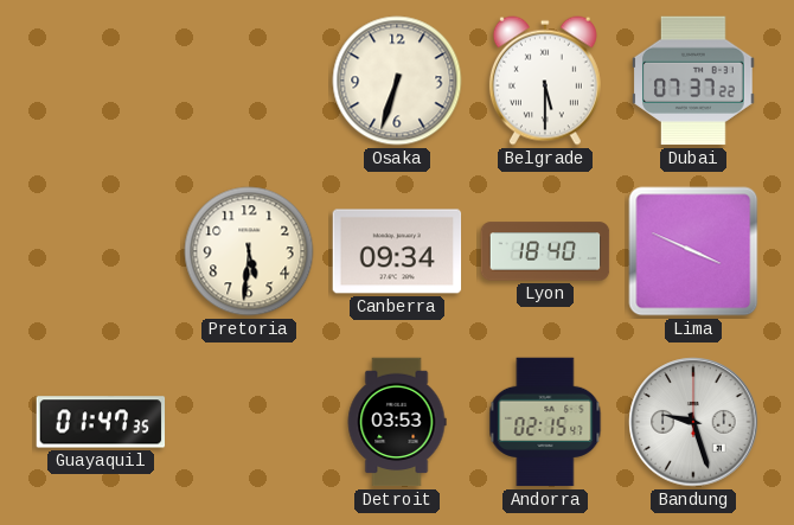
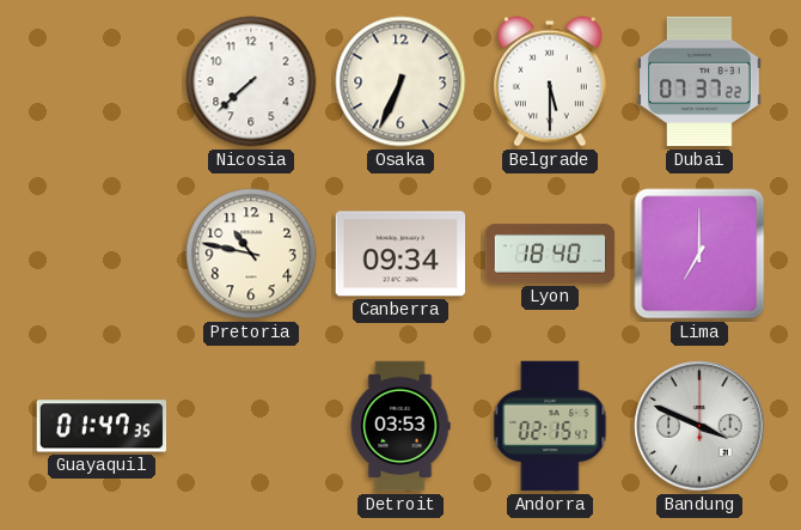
Nicosia: none -> 7:38 (251, 81)
Osaka: 6:33 -> 6:34 (400, 81)
Pretoria: 5:31 -> 10:47 (251, 254)
Lima: 3:49 -> 7:00 (699, 254)
Bandung: 9:27 -> 3:49 (699, 426)
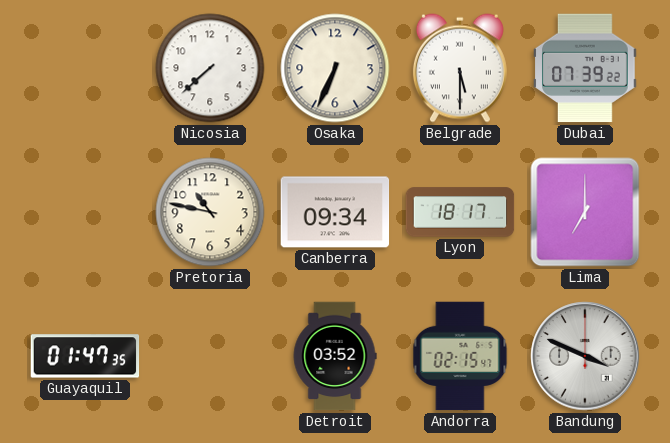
Dubai: 07:37 -> 07:39 (585, 68)
Lyon: 18:40 -> 18:17 (460, 212)
Detroit: 03:53 -> 03:52 (335, 356)
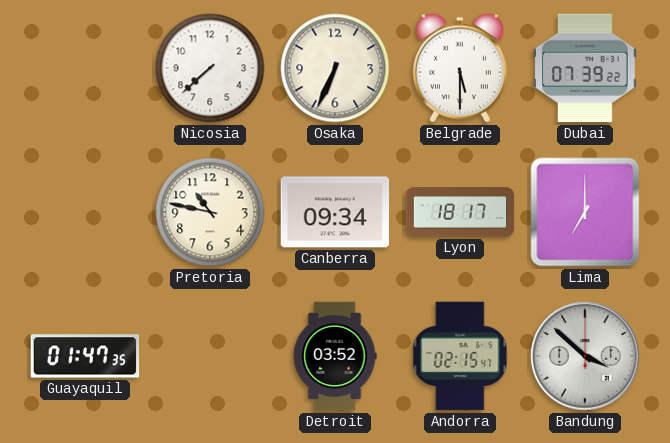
Bandung: 3:49 -> 3:52 (585, 356)
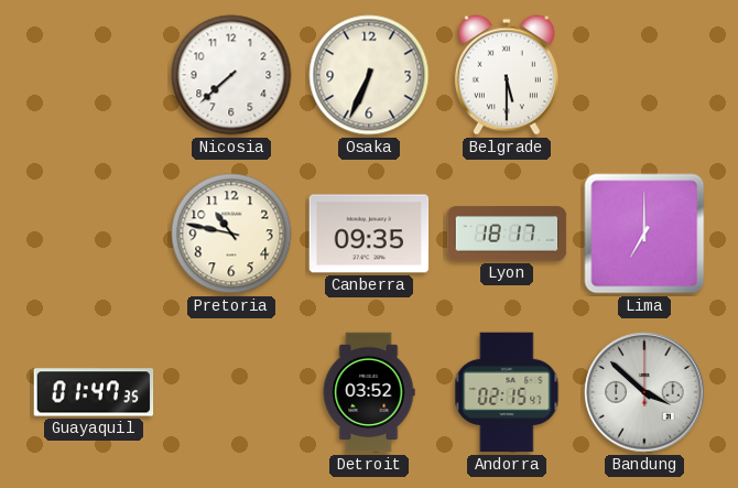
Dubai: 07:39 -> none (585, 68)
Canberra: 09:34 -> 09:35 (369, 234)
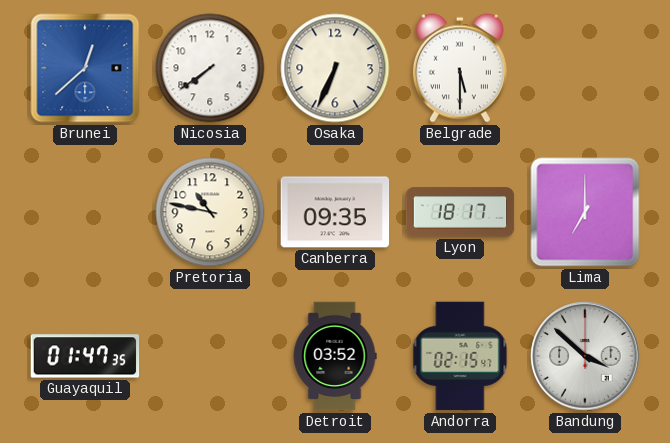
Brunei: none -> 12:38 (85, 68)
Nicosia: 7:38 -> 7:39 (210, 68)
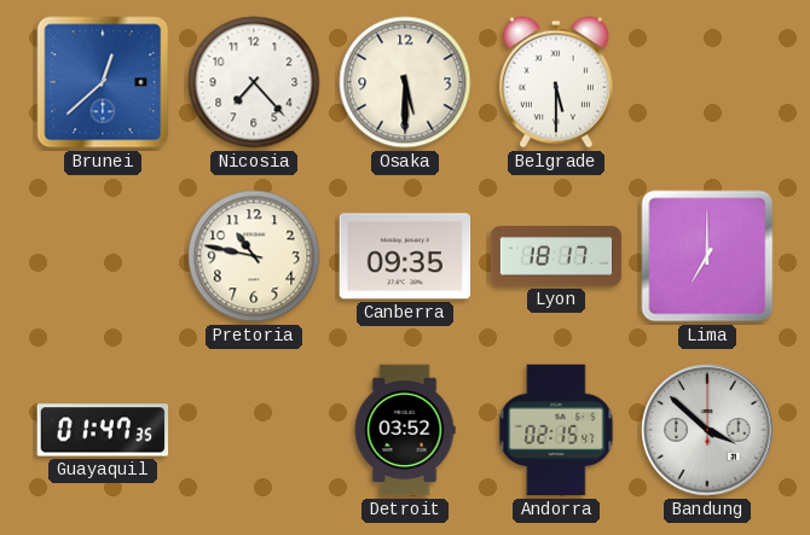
Nicosia: 7:39 -> 7:23 (254, 82)
Osaka: 6:34 -> 5:30 (405, 82)
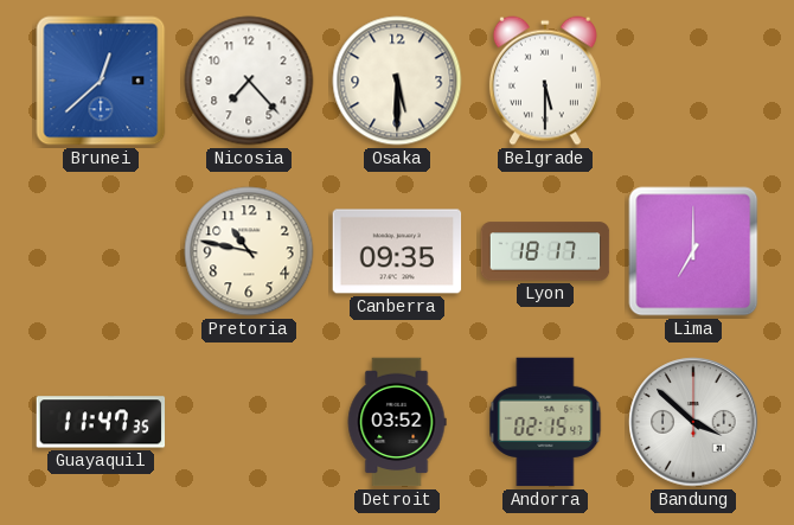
Guayaquil: 01:47 -> 11:47 (101, 422)
